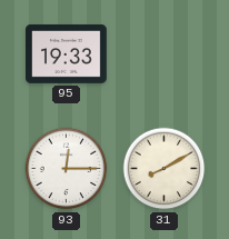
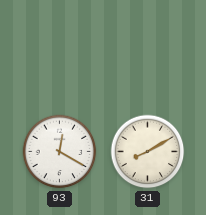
95: 19:33 -> none (67, 53)
93: 12:15 -> 12:20 (60, 152)
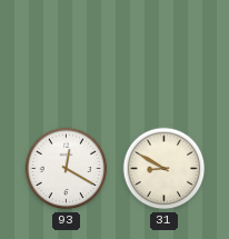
31: 8:10 -> 8:50 (165, 169)
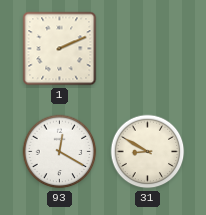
1: none -> 2:11 (60, 49)
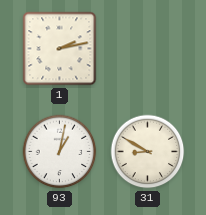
1: 2:11 -> 2:13 (60, 49)
93: 12:20 -> 1:02 (60, 152)
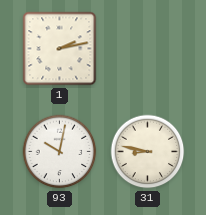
93: 1:02 -> 10:02 (60, 152)
31: 8:50 -> 8:47 (148, 152)
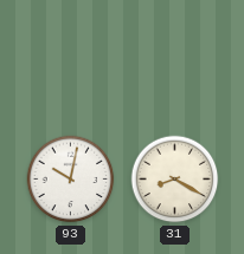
1: 2:13 -> none (60, 49)
31: 8:47 -> 8:20 (175, 180)
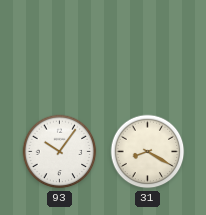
93: 10:02 -> 10:06 (60, 152)
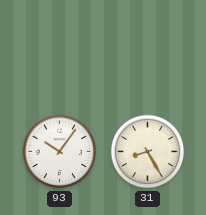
31: 8:20 -> 8:25 (148, 152)
